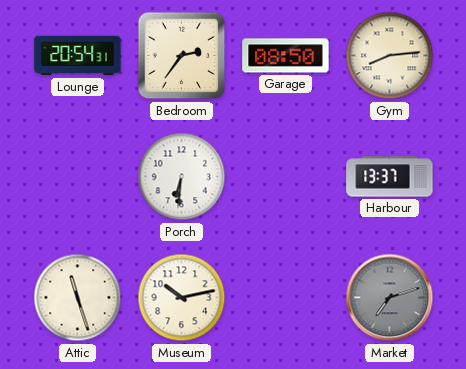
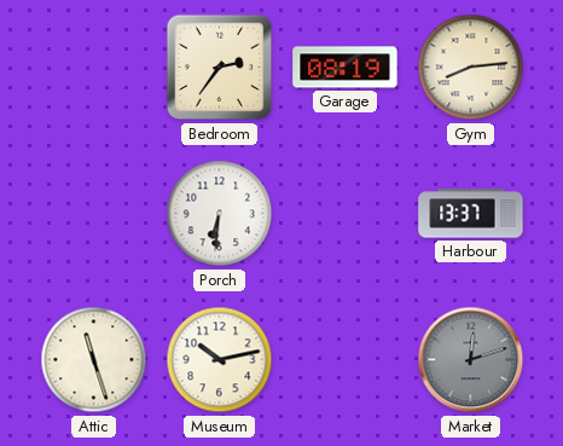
Lounge: 20:54 -> none (78, 56)
Garage: 08:50 -> 08:19 (346, 68)
Market: 7:12 -> 12:12 (471, 360)
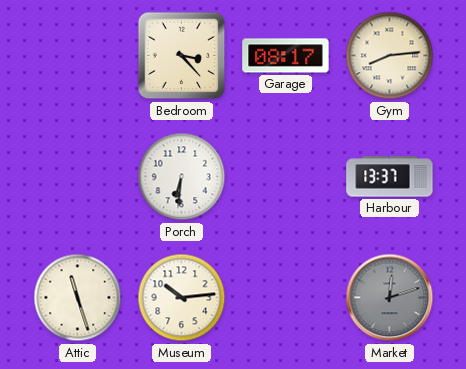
Bedroom: 2:36 -> 3:23 (182, 56)
Garage: 08:19 -> 08:17 (286, 56)
Museum: 10:13 -> 10:14 (182, 298)
